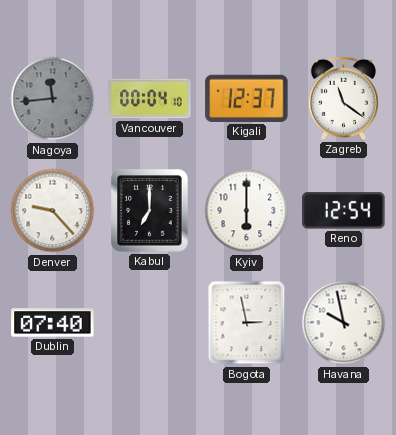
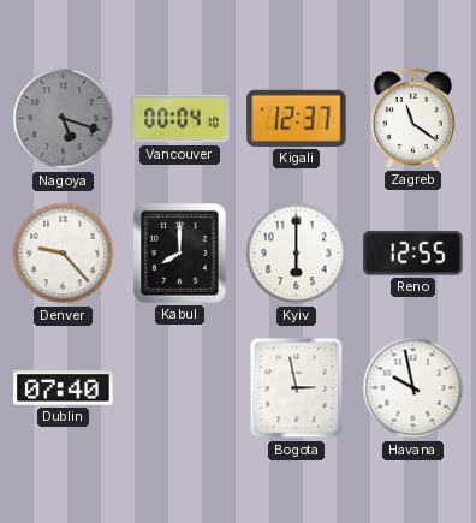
Nagoya: 11:44 -> 5:18 (64, 119)
Kabul: 7:00 -> 8:00 (180, 254)
Reno: 12:54 -> 12:55 (413, 254)
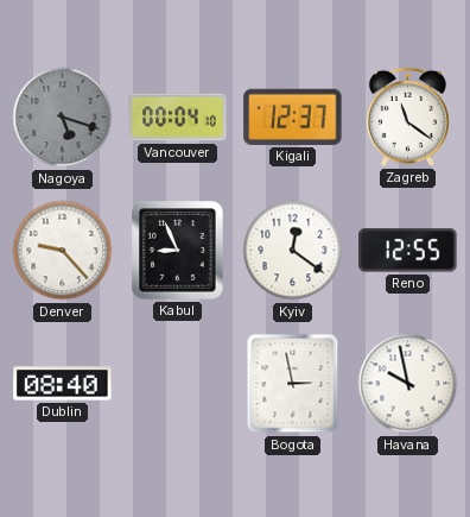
Kabul: 8:00 -> 8:56 (178, 251)
Kyiv: 6:00 -> 12:21 (293, 251)
Dublin: 07:40 -> 08:40 (63, 384)
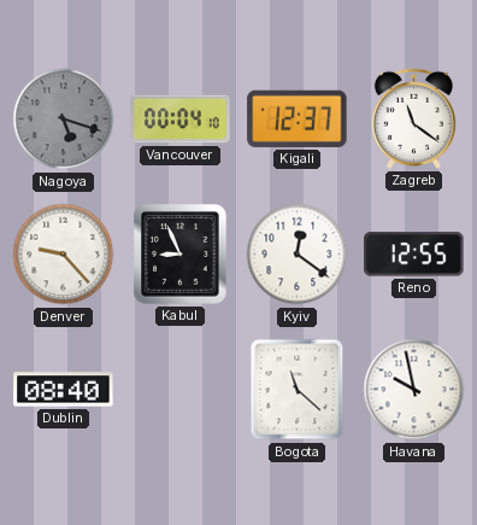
Bogota: 2:58 -> 11:22 (298, 390)
